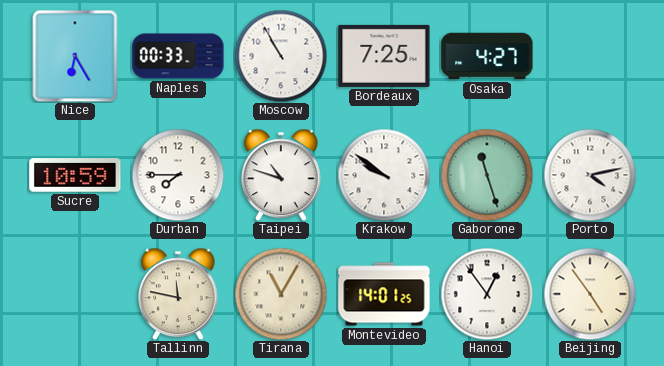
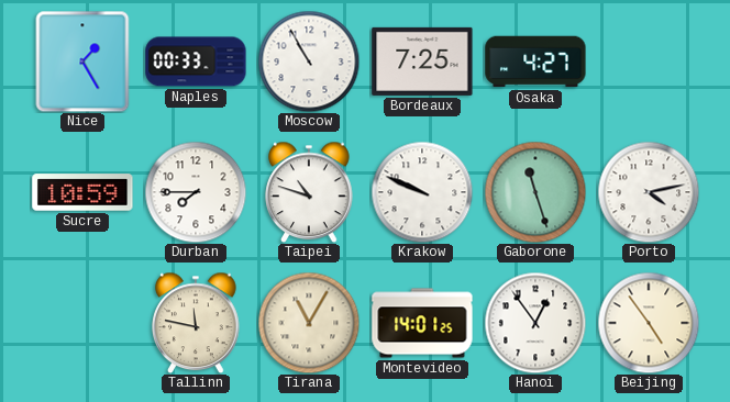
Nice: 6:25 -> 1:25 (82, 62)
Krakow: 9:51 -> 9:49 (422, 192)
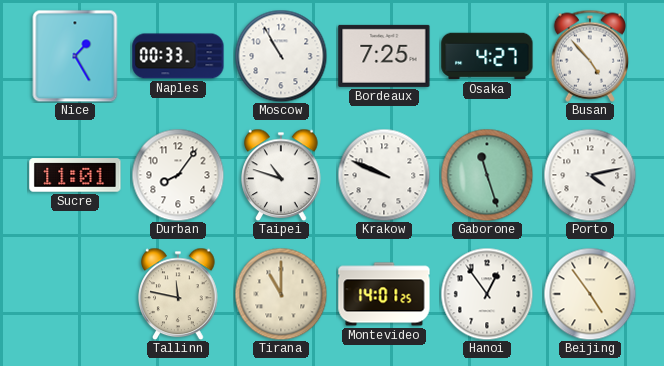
Busan: none -> 4:53 (589, 56)
Sucre: 10:59 -> 11:01 (75, 175)
Durban: 7:45 -> 8:06 (178, 175)
Tirana: 11:05 -> 11:00 (281, 294)
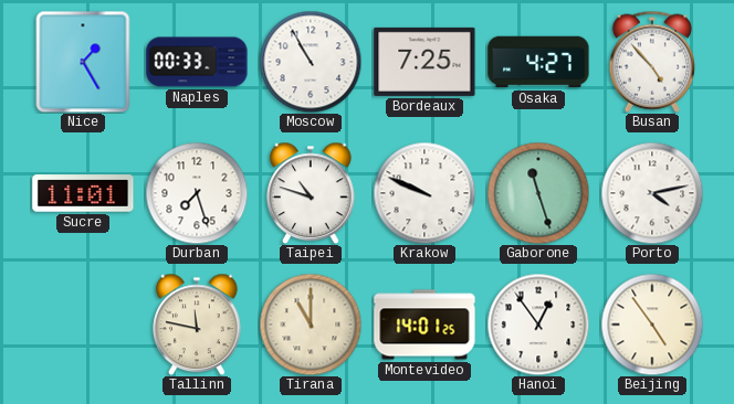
Durban: 8:06 -> 7:27 (197, 193)
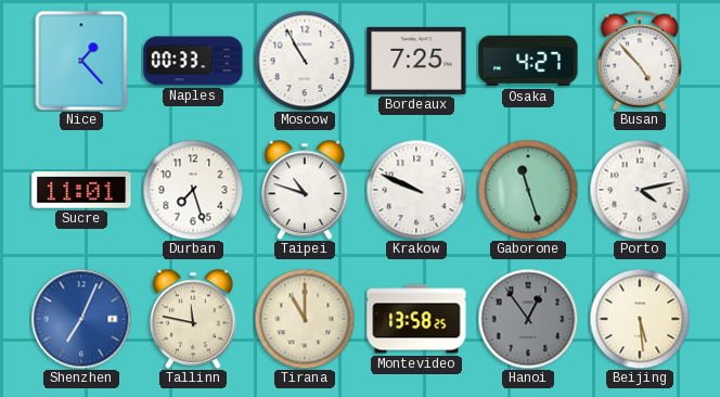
Nice: 1:25 -> 1:23 (81, 61)
Shenzhen: none -> 7:04 (81, 319)
Montevideo: 14:01 -> 13:58 (416, 319)
Hanoi dial: white -> grey (528, 319)
Beijing: 4:54 -> 5:29 (640, 319)
